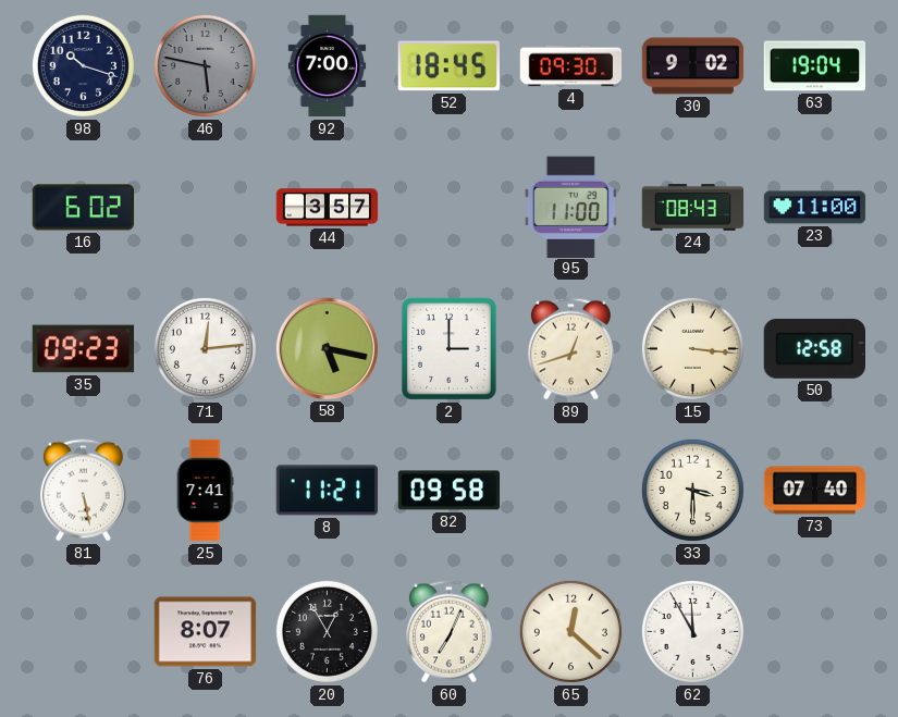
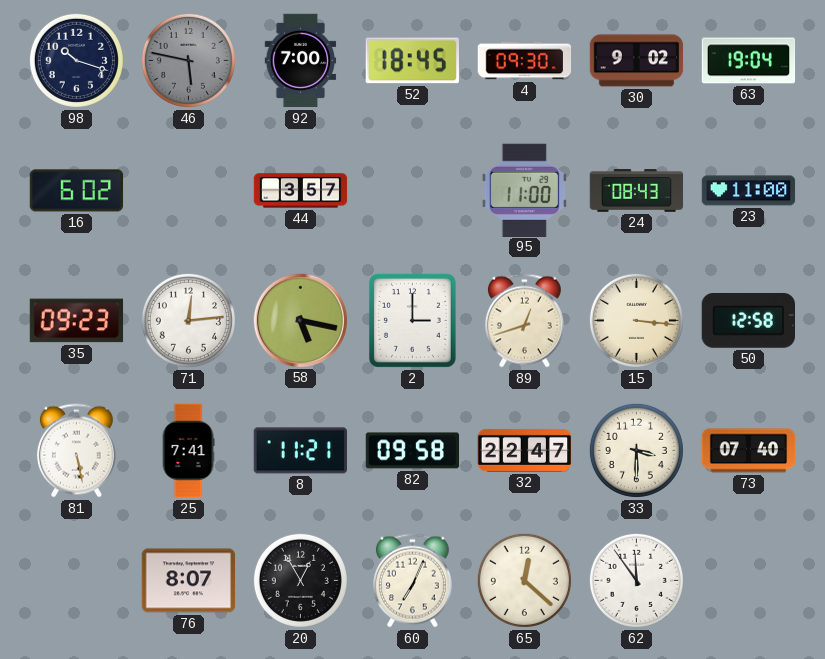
32: none -> 22:47 (525, 450)
62: 11:55 -> 11:54 (636, 580)
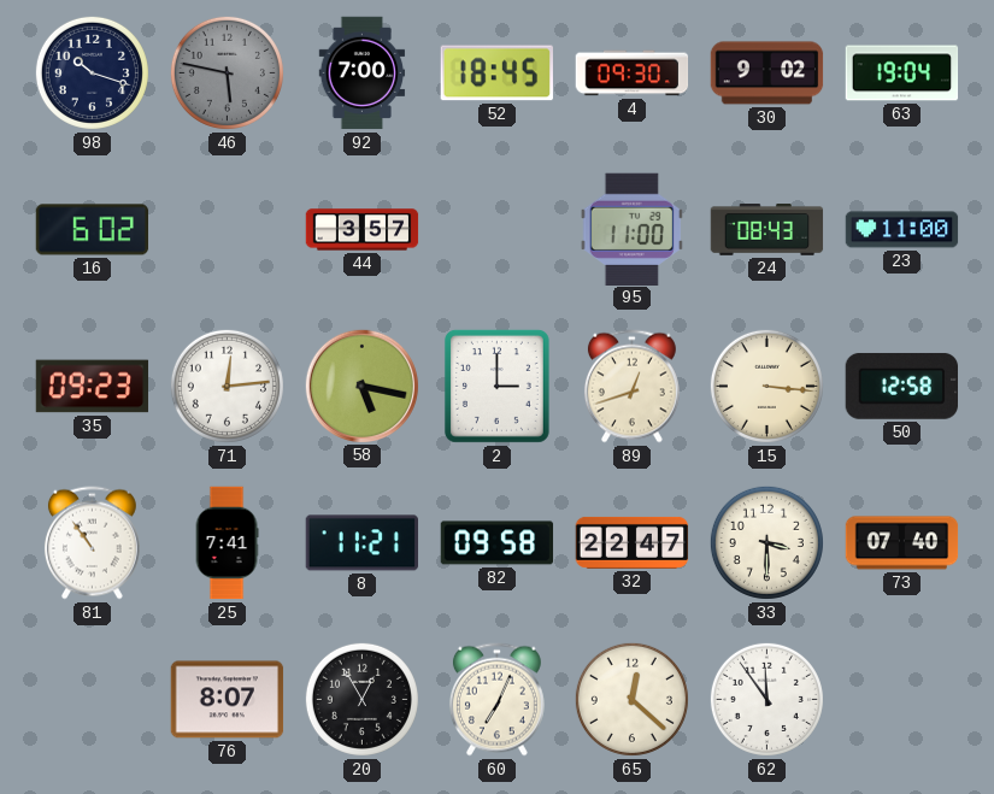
81: 5:28 -> 10:54 (92, 543)
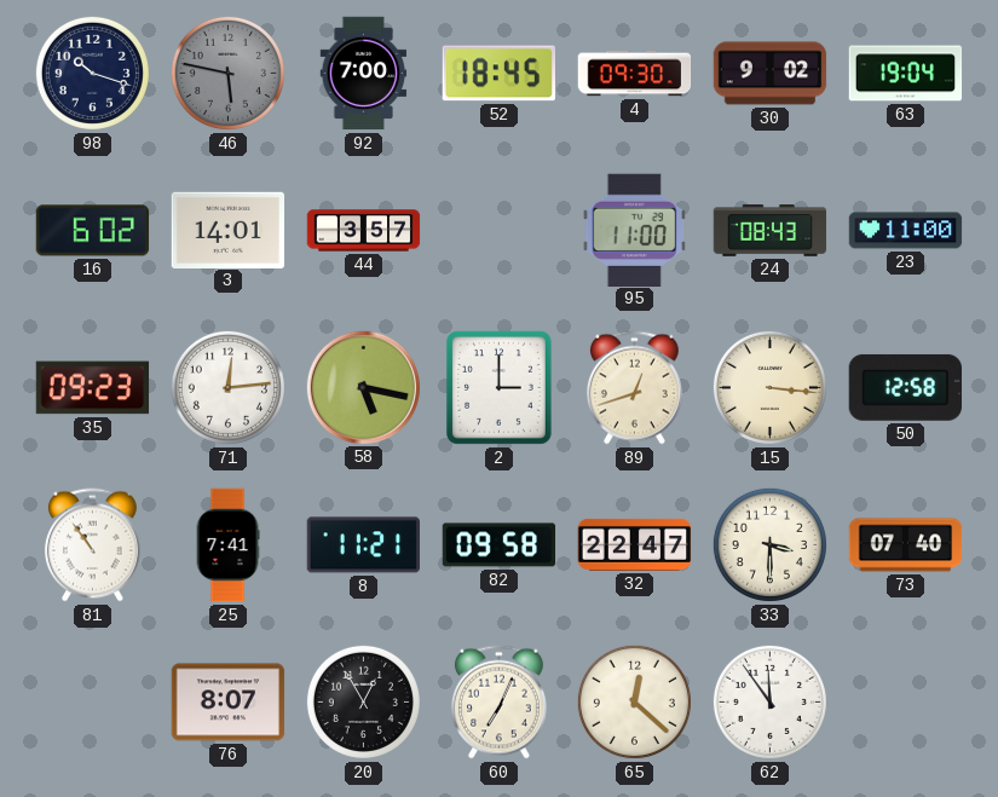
3: none -> 14:01 (229, 230)
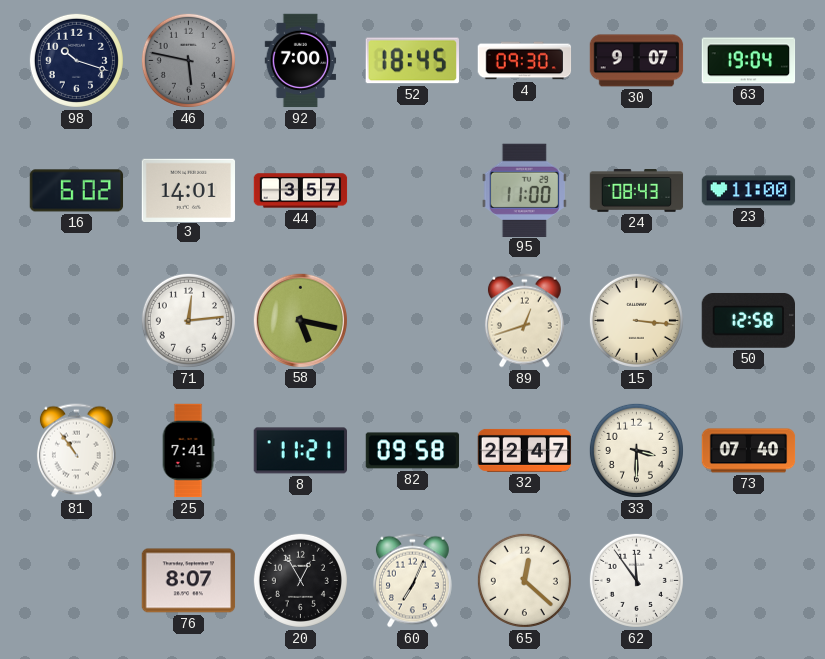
30: 9:02 -> 9:07 (637, 61)
35: 09:23 -> none (93, 388)
2: 3:00 -> none (498, 387)
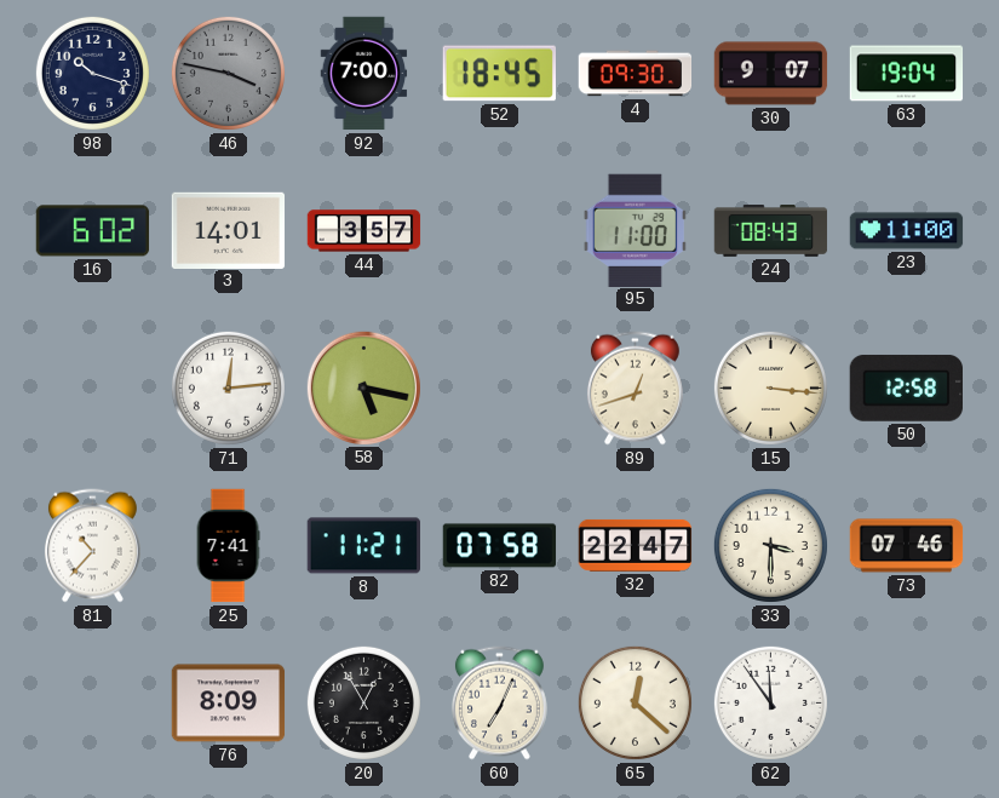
46: 5:47 -> 3:47 (228, 73)
81: 10:54 -> 10:37 (92, 546)
82: 09:58 -> 07:58 (500, 546)
73: 07:40 -> 07:46 (907, 546)
76: 8:07 -> 8:09 (229, 704)
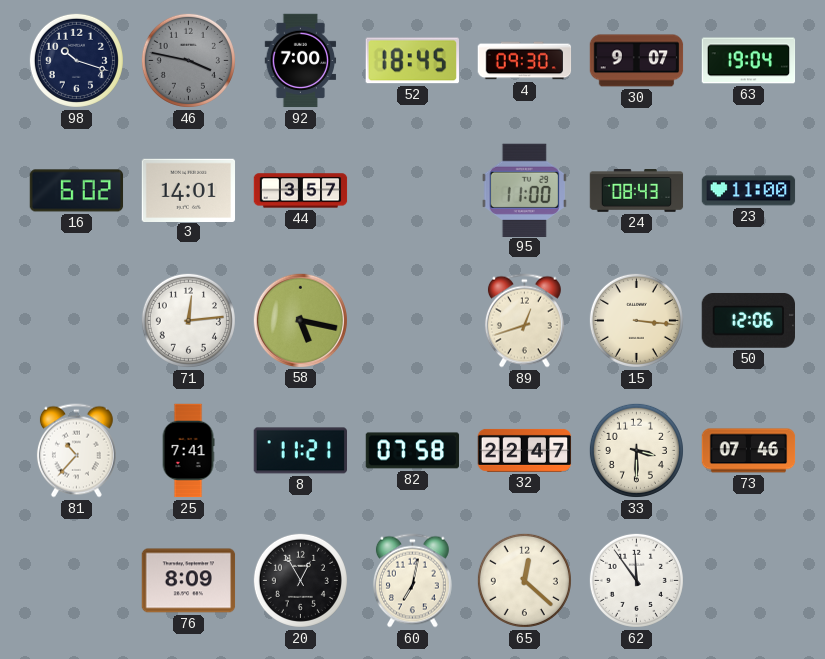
50: 12:58 -> 12:06 (748, 320)
60: 7:04 -> 7:02 (412, 581)
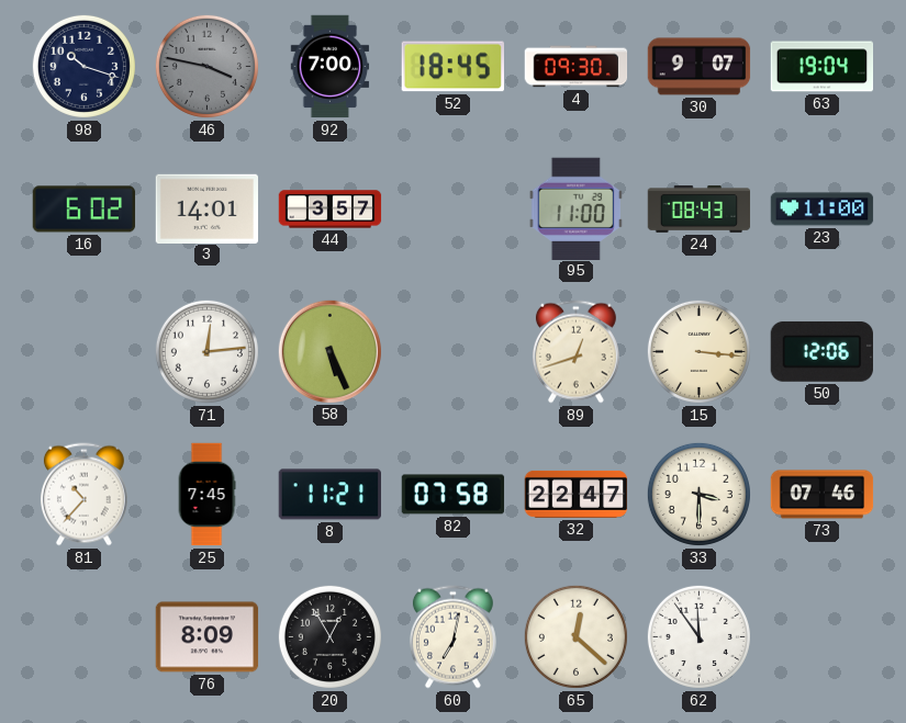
58: 5:17 -> 5:26 (329, 351)
25: 7:41 -> 7:45 (206, 495)
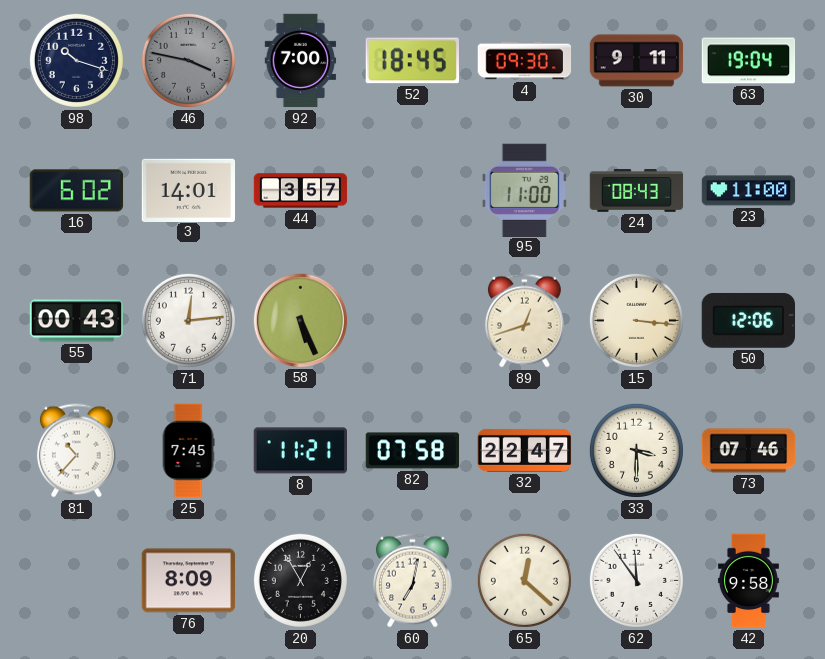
30: 9:07 -> 9:11 (637, 61)
55: none -> 00:43 (77, 321)
42: none -> 9:58 (748, 581)
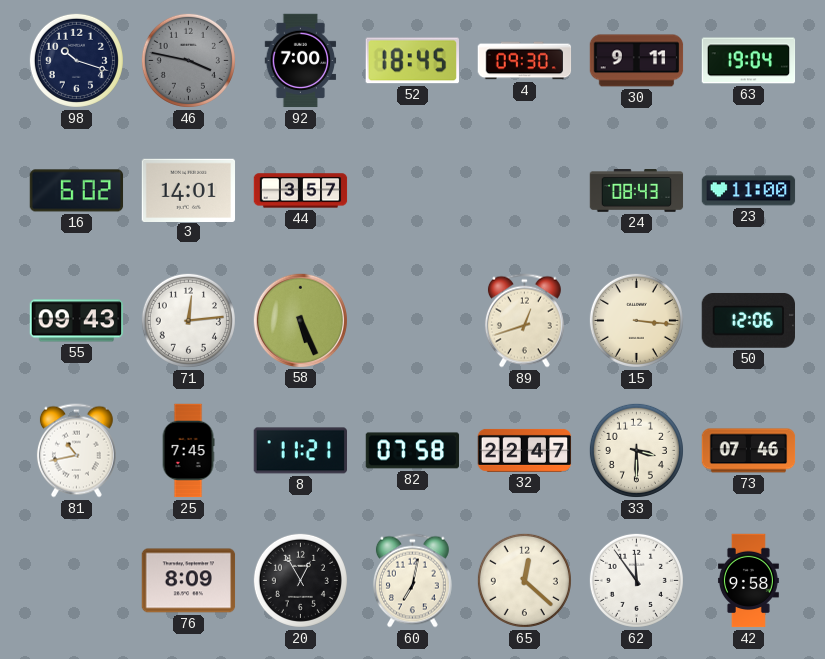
95: 11:00 -> none (524, 190)
55: 00:43 -> 09:43 (77, 321)
81: 10:37 -> 10:43 (76, 451)
